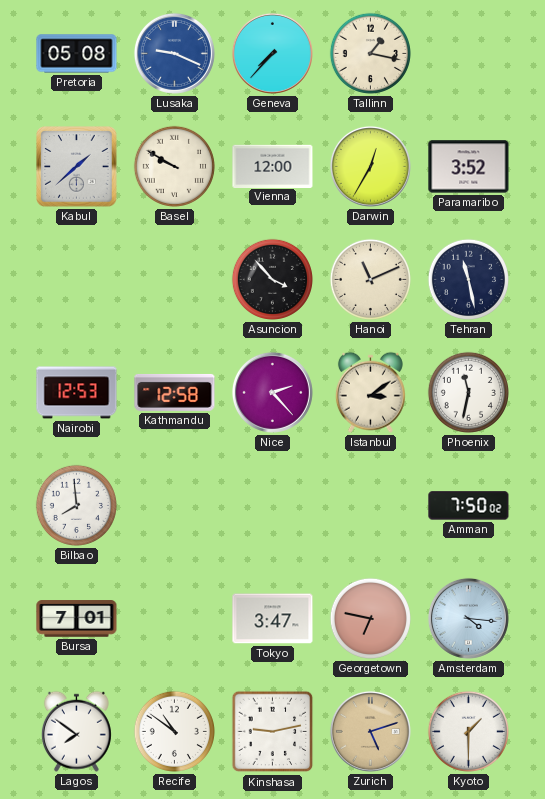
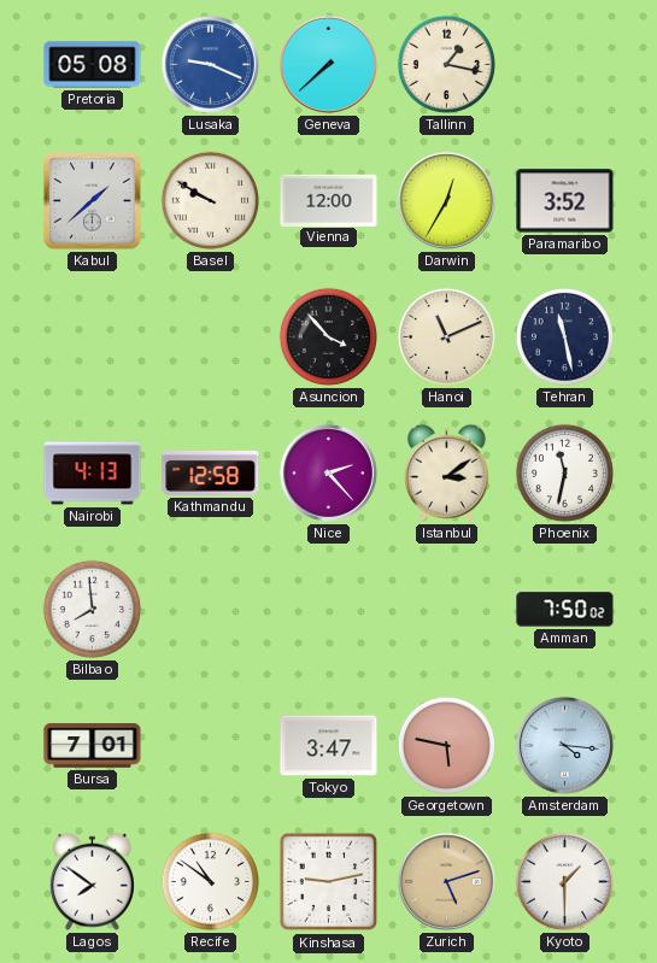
Geneva: 7:37 -> 7:38 (328, 64)
Nairobi: 12:53 -> 4:13 (93, 474)
Georgetown: 6:47 -> 5:47 (446, 745)
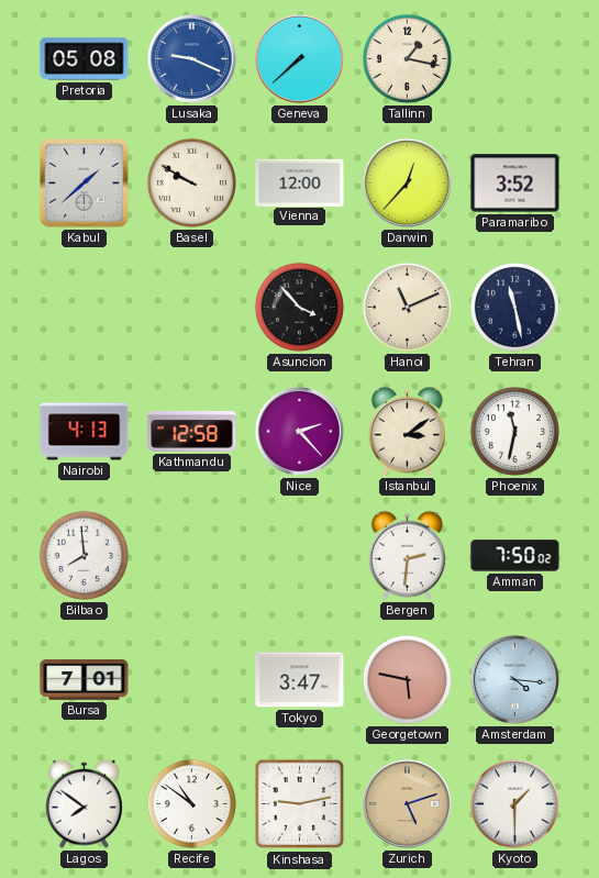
Darwin: 12:35 -> 12:37 (407, 182)
Bergen: none -> 2:31 (407, 555)
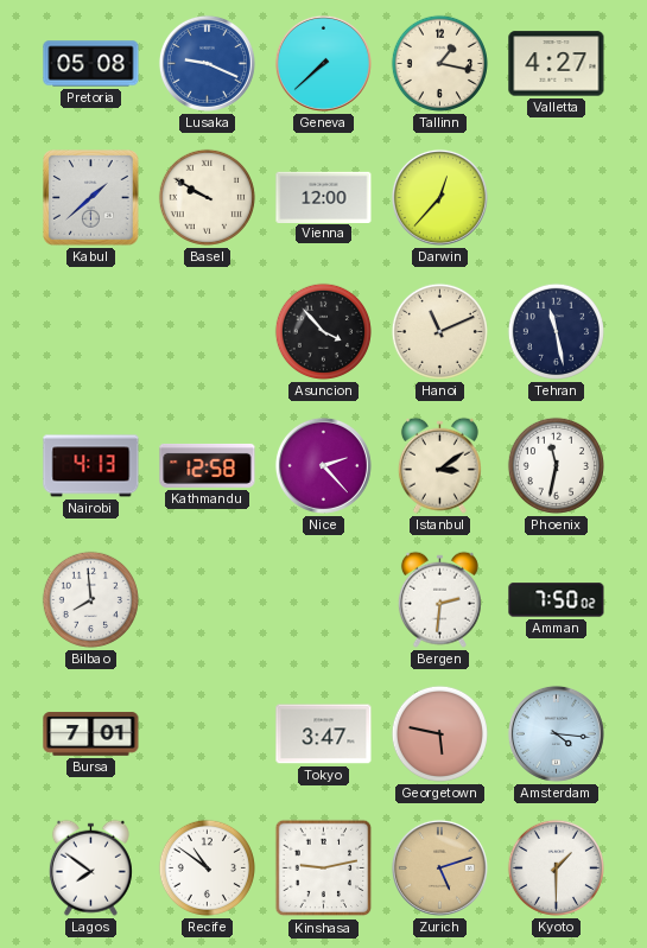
Valletta: none -> 4:27 (557, 64)
Paramaribo: 3:52 -> none (515, 184)
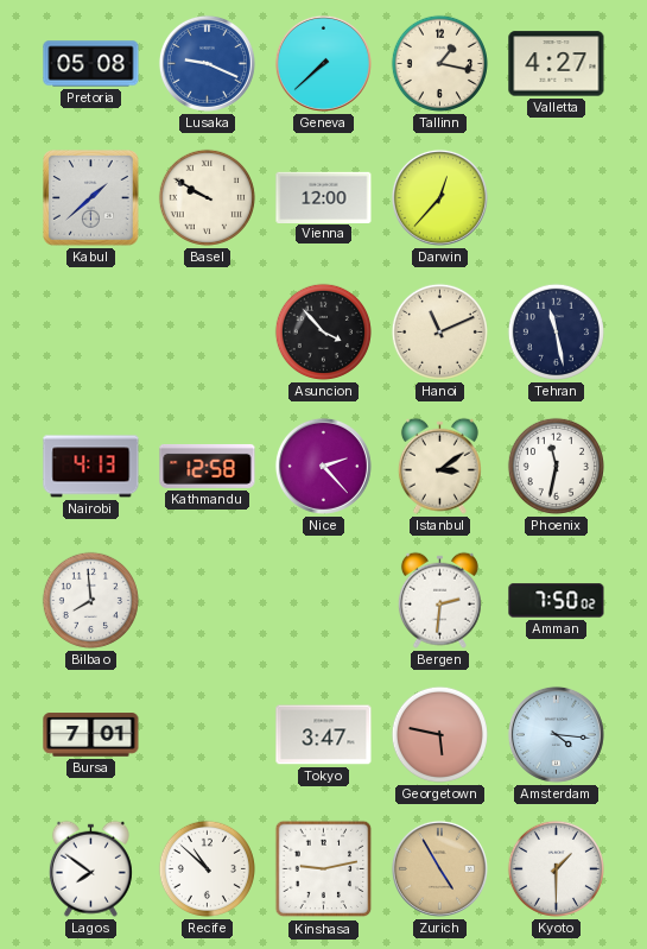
Recife: 10:51 -> 10:52 (207, 868)
Zurich: 5:12 -> 4:55 (439, 868)
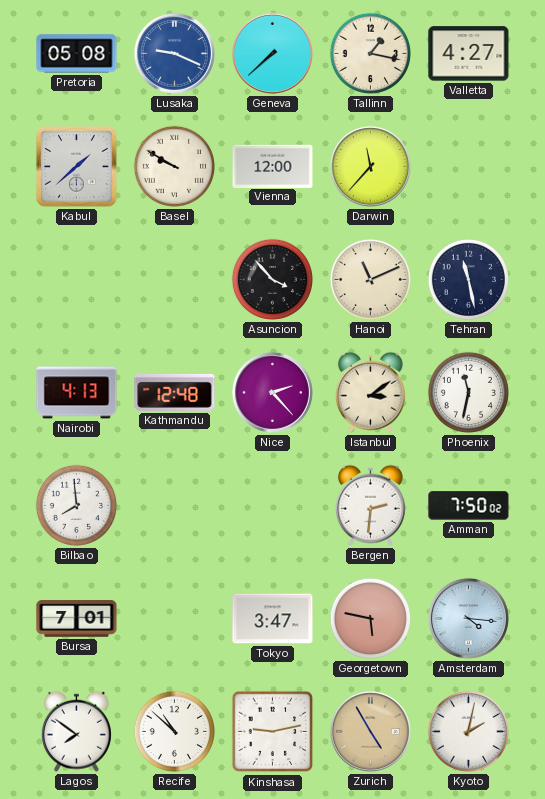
Darwin: 12:37 -> 11:37 (370, 166)
Kathmandu: 12:58 -> 12:48 (175, 392)
Kyoto: 1:30 -> 2:02 (468, 731)
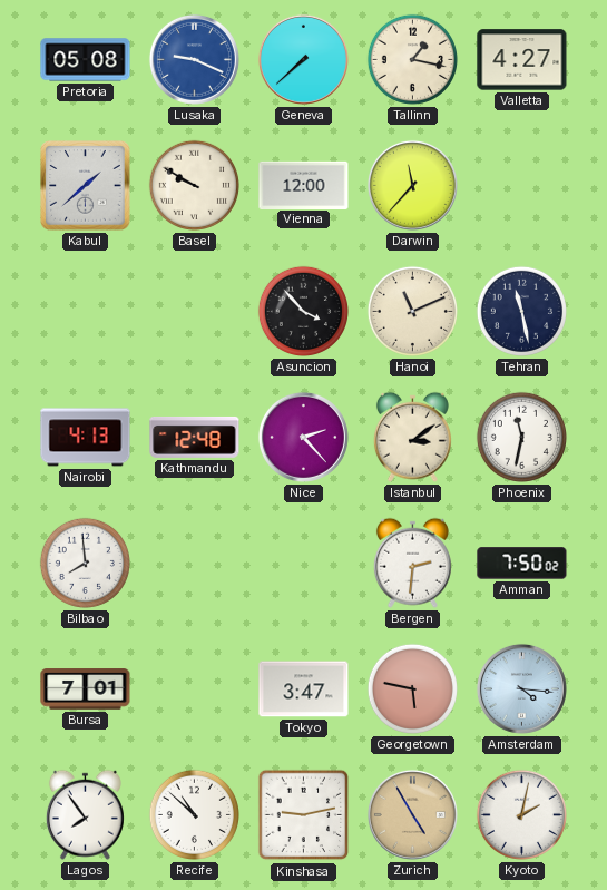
Lagos: 7:51 -> 7:54 (85, 814)
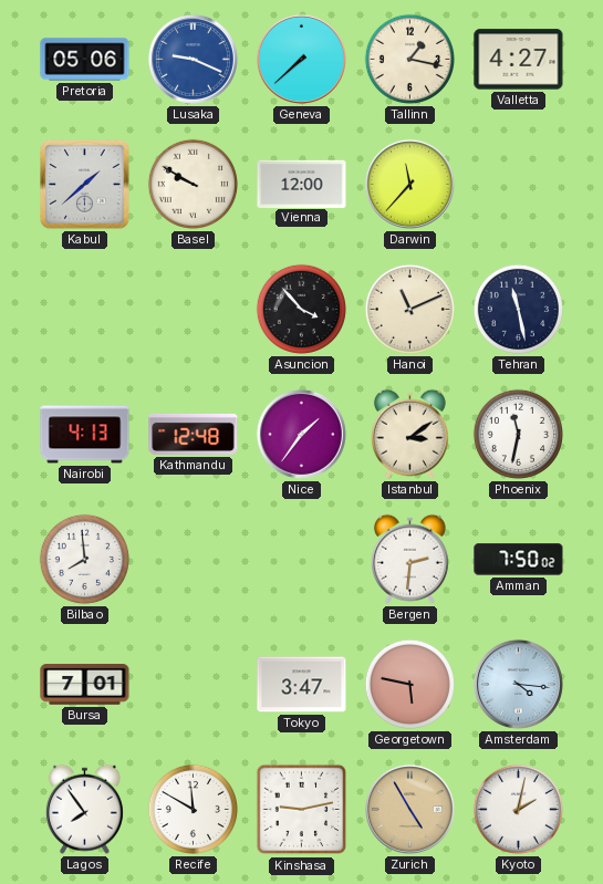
Pretoria: 05:08 -> 05:06 (85, 60)
Nice: 2:23 -> 1:36 (301, 434)
Recife: 10:52 -> 11:50 (193, 809)
